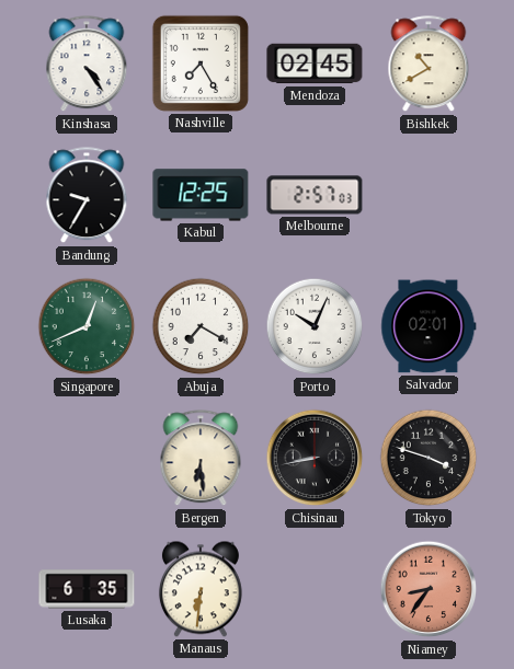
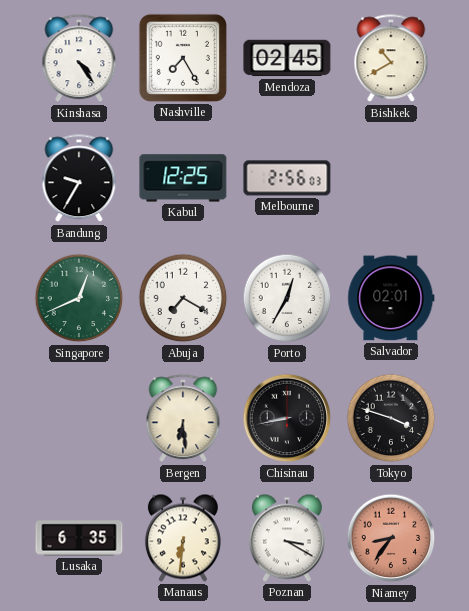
Melbourne: 2:57 -> 2:56 (287, 178)
Porto: 10:04 -> 12:35 (287, 298)
Poznan: none -> 3:20 (287, 538)
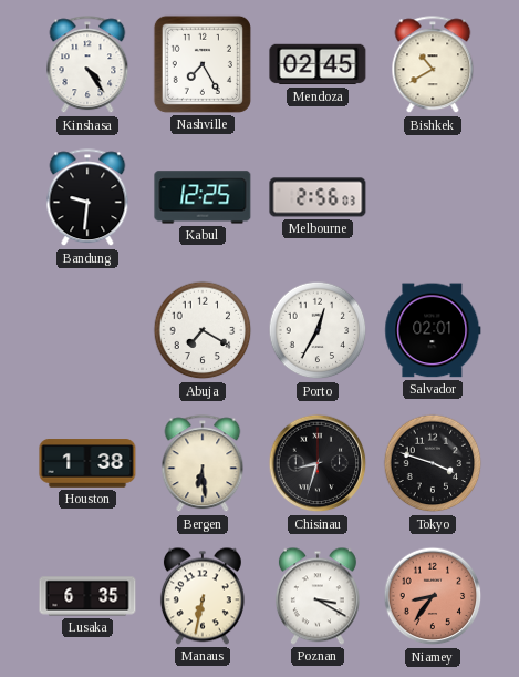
Bandung: 9:35 -> 9:31 (87, 198)
Singapore: 12:41 -> none (79, 298)
Houston: none -> 1:38 (87, 463)
Chisinau: 8:43 -> 8:33 (318, 463)
Manaus: 6:31 -> 6:32 (203, 596)
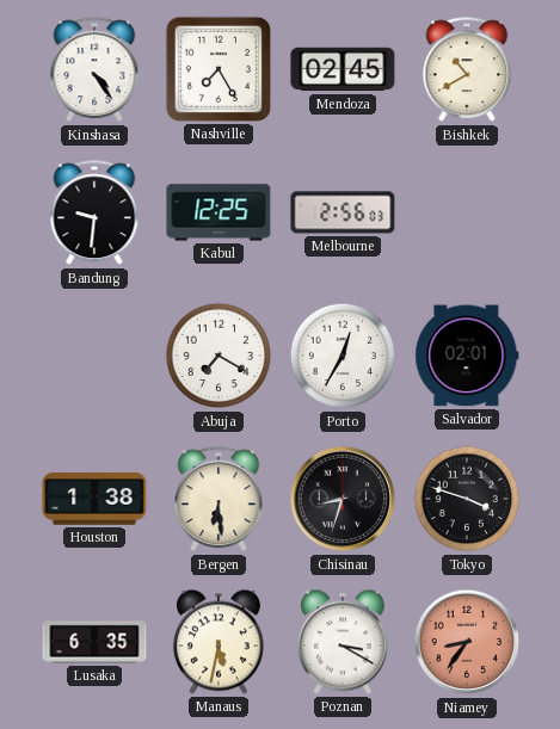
Manaus: 6:32 -> 5:32 (219, 642)
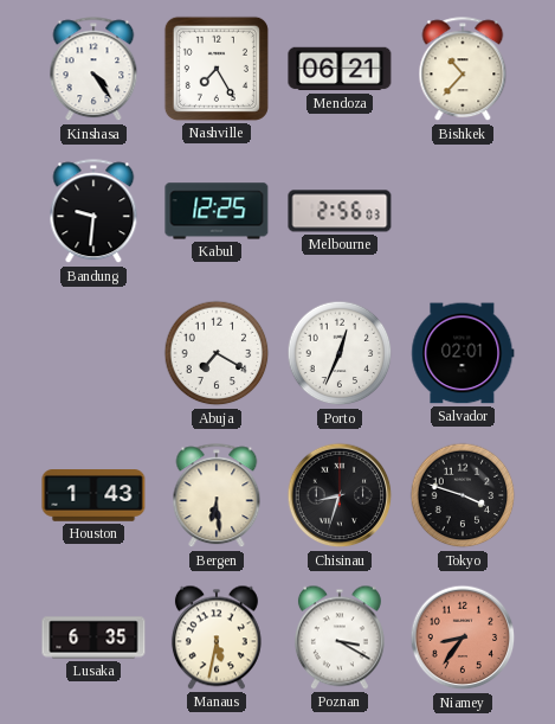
Mendoza: 02:45 -> 06:21 (340, 69)
Bishkek: 10:40 -> 10:37 (463, 70)
Porto: 12:35 -> 12:34 (340, 353)
Houston: 1:38 -> 1:43 (93, 495)
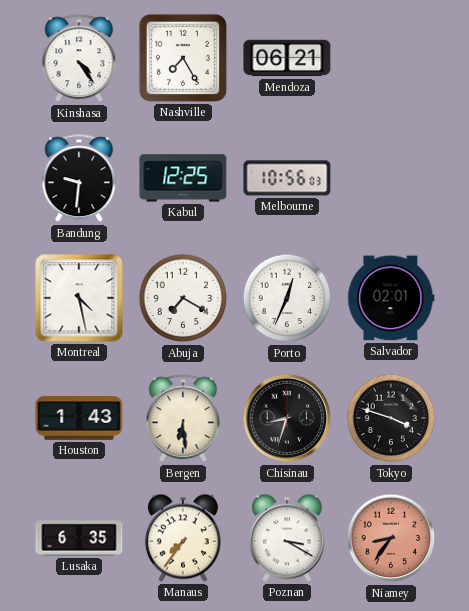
Bishkek: 10:37 -> none (463, 70)
Melbourne: 2:56 -> 10:56 (287, 178)
Montreal: none -> 4:28 (79, 298)
Manaus: 5:32 -> 7:36 (183, 538)
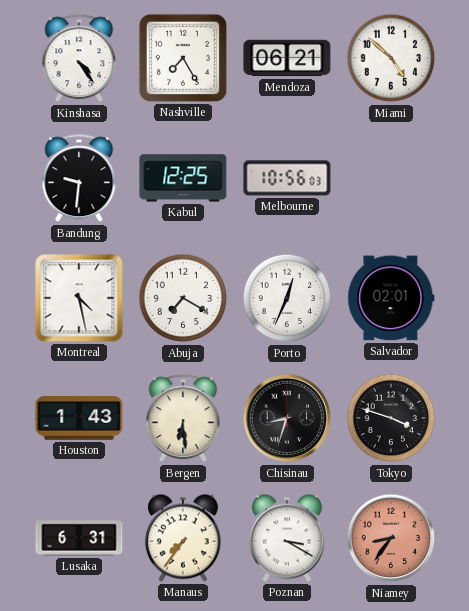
Miami: none -> 4:52 (391, 58)
Lusaka: 6:35 -> 6:31 (79, 538)
